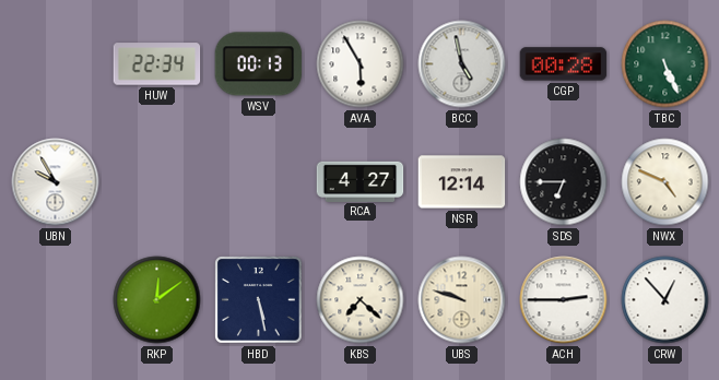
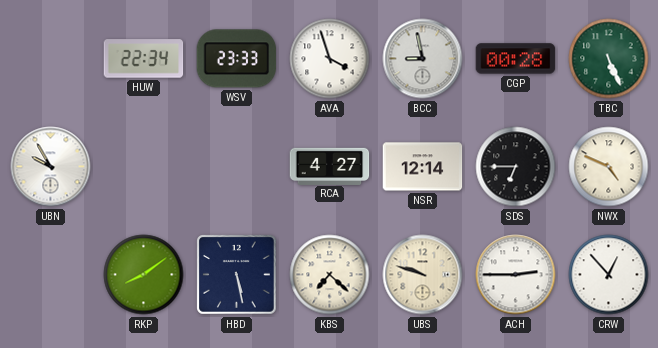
WSV: 00:13 -> 23:33 (237, 59)
AVA: 5:55 -> 3:57 (330, 59)
BCC: 4:58 -> 8:58 (423, 59)
RKP: 12:09 -> 8:09 (144, 275)
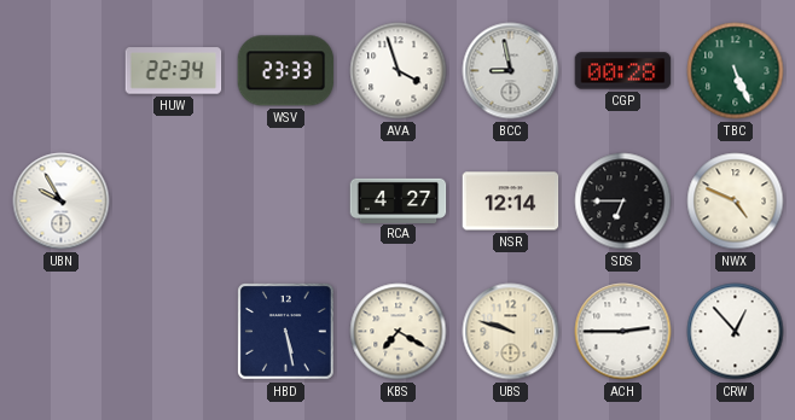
RKP: 8:09 -> none (144, 275)
KBS: 7:22 -> 7:20 (399, 332)
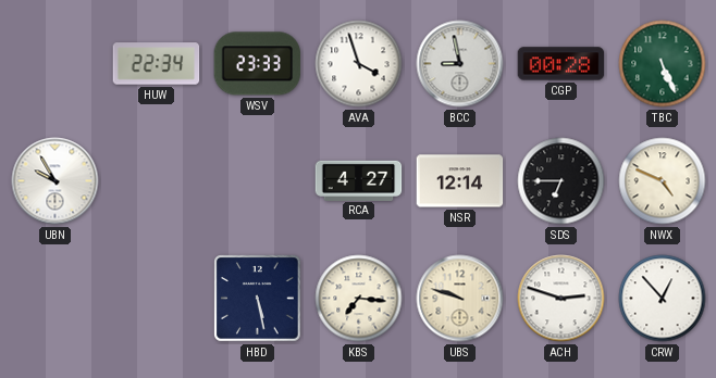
KBS: 7:20 -> 7:16 (359, 299)
ACH: 2:45 -> 2:48 (561, 299)
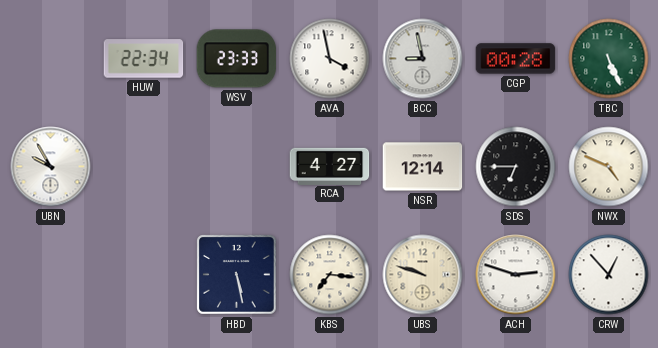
AVA: 3:57 -> 3:58 (330, 59)
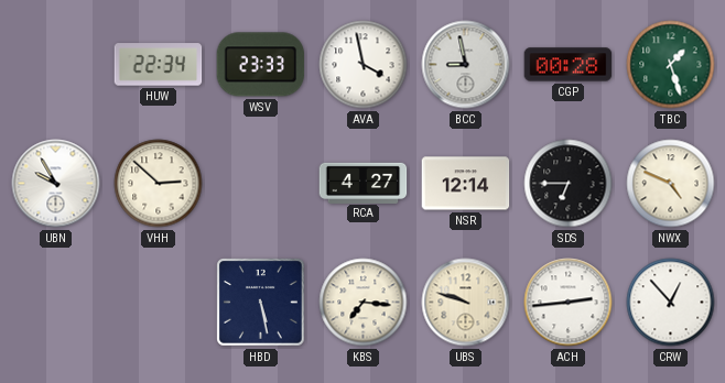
TBC: 5:26 -> 1:27 (671, 65)
VHH: none -> 2:52 (159, 184)
ACH: 2:48 -> 2:44 (569, 303)
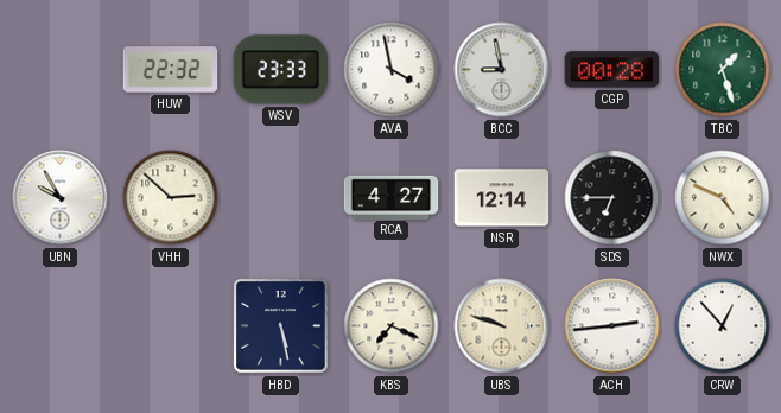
HUW: 22:34 -> 22:32 (171, 70)
KBS: 7:16 -> 7:19 (392, 326)
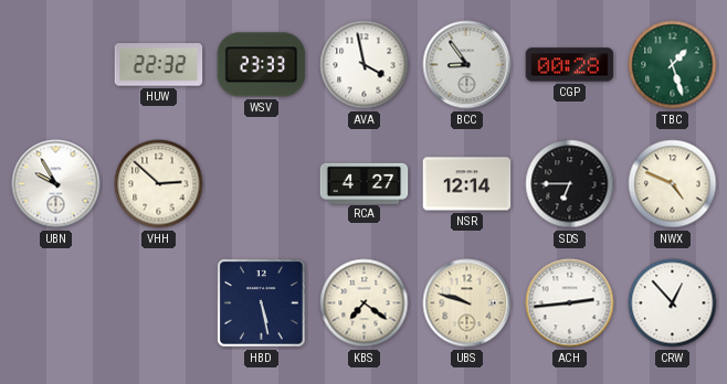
BCC: 8:58 -> 8:54 (467, 65)
KBS: 7:19 -> 7:21 (365, 303)
